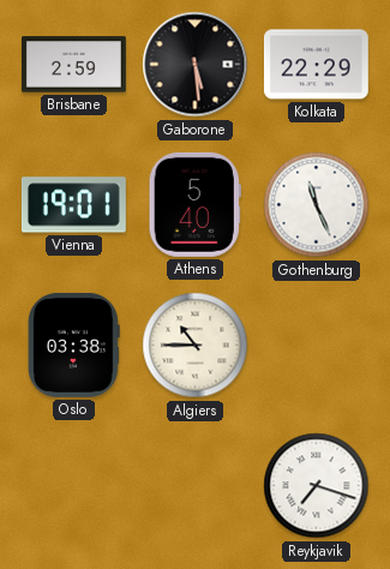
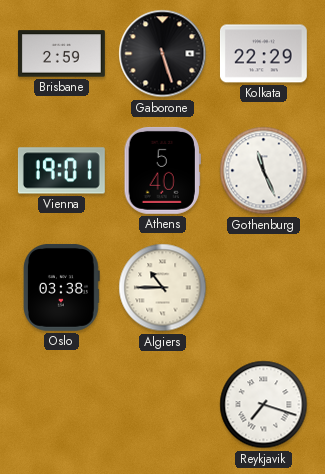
Gaborone: 5:29 -> 5:27 (163, 54)
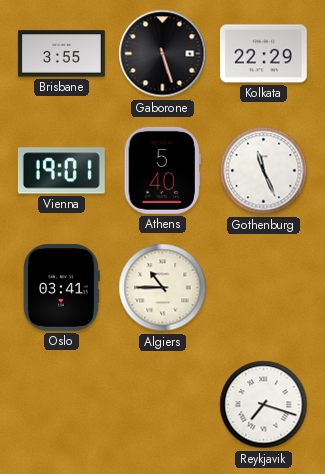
Brisbane: 2:59 -> 3:55 (61, 54)
Oslo: 03:38 -> 03:41 (61, 287)
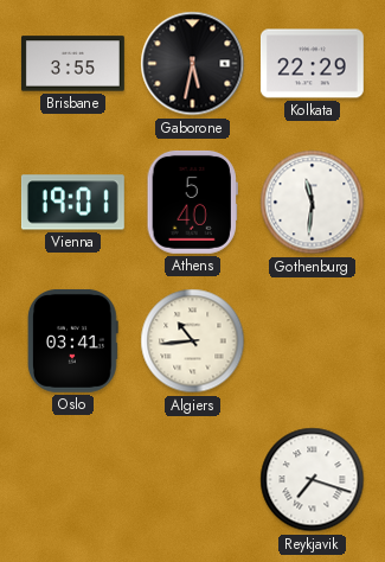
Gaborone: 5:27 -> 5:32 (193, 64)
Gothenburg: 11:26 -> 11:31 (313, 203)
Algiers: 10:45 -> 10:44 (193, 341)
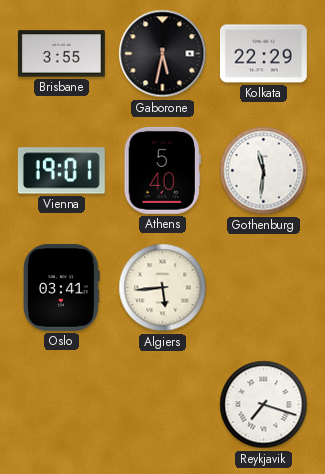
Algiers: 10:44 -> 5:44 (163, 288)
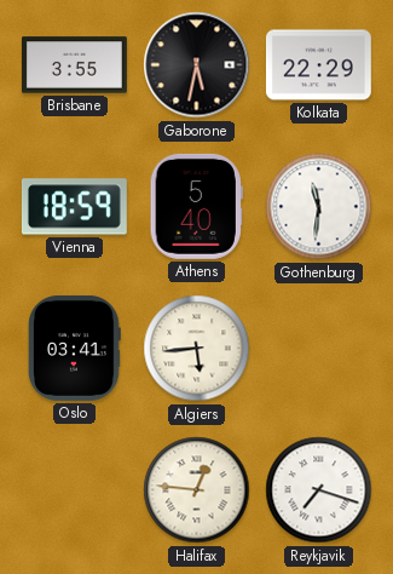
Vienna: 19:01 -> 18:59 (74, 207)
Halifax: none -> 12:46 (197, 490)
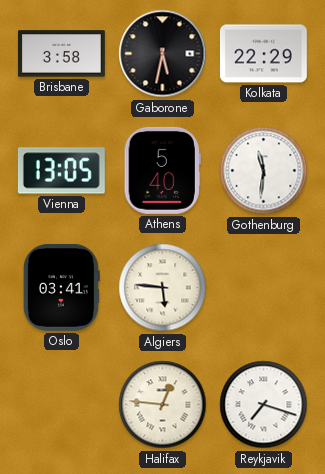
Brisbane: 3:55 -> 3:58 (61, 54)
Vienna: 18:59 -> 13:05 (61, 171)
Algiers: 5:44 -> 5:46 (163, 288)
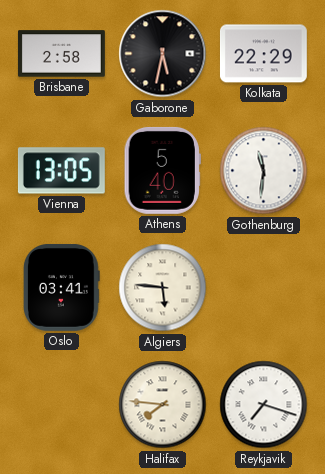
Brisbane: 3:58 -> 2:58 (61, 54)
Halifax: 12:46 -> 7:46 (163, 405)
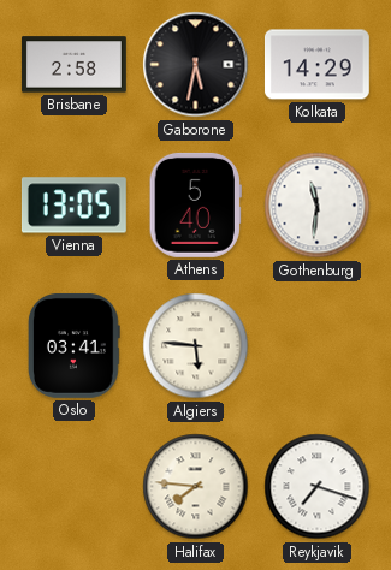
Kolkata: 22:29 -> 14:29 (316, 65)
